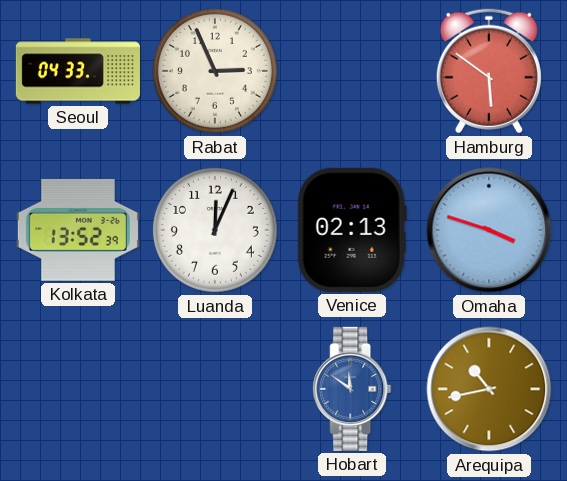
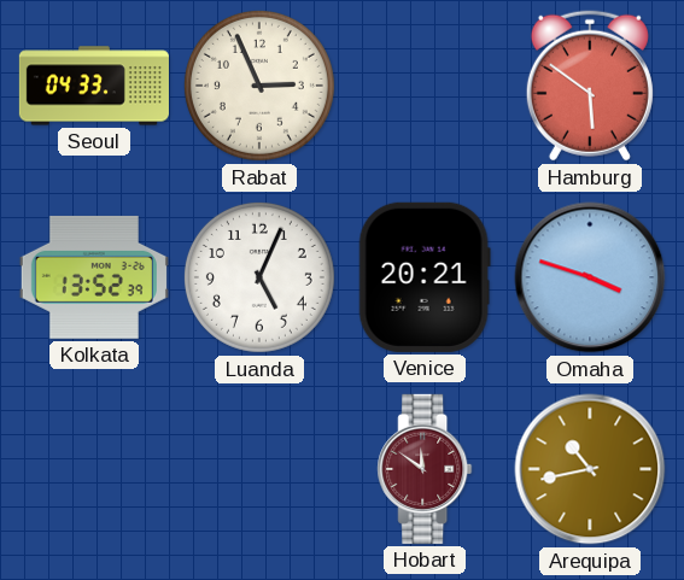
Luanda: 12:04 -> 5:04 (259, 277)
Venice: 02:13 -> 20:21 (425, 277)
Hobart dial: blue -> burgundy (425, 469)
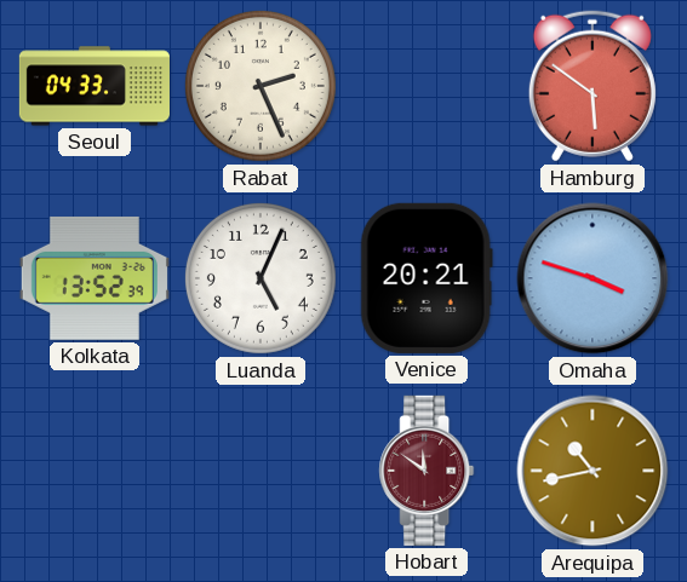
Rabat: 2:56 -> 2:26 (261, 86)
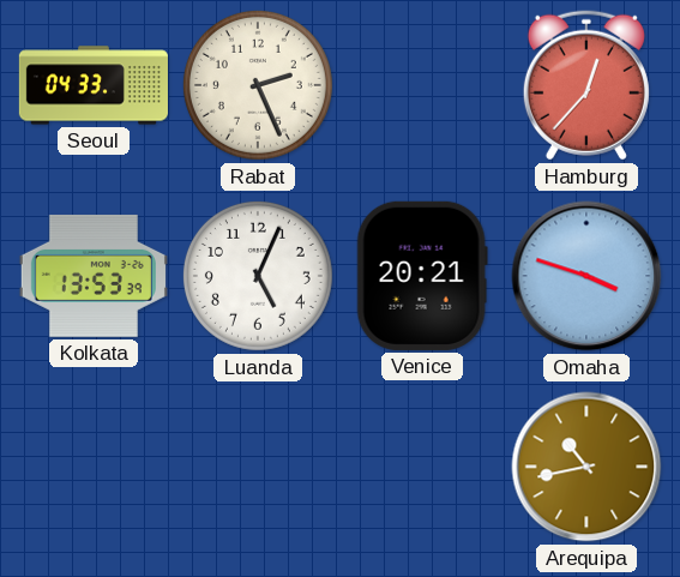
Hamburg: 5:51 -> 12:37 (586, 85)
Kolkata: 13:52 -> 13:53 (94, 276)
Hobart: 11:51 -> none (426, 471)
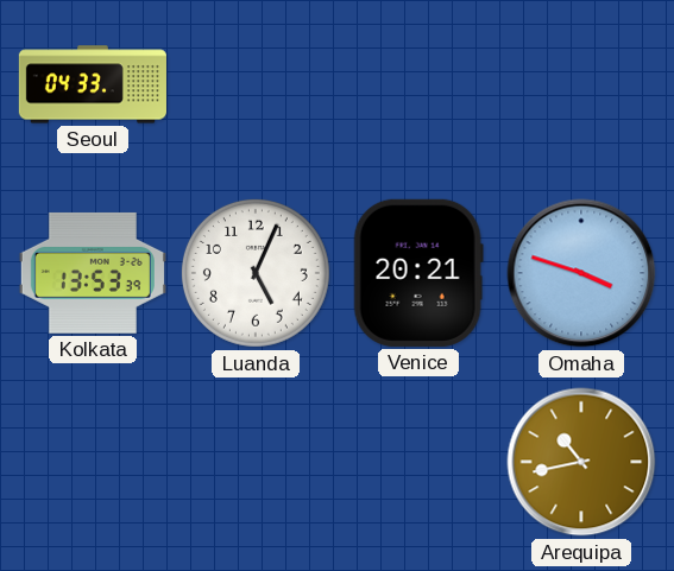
Rabat: 2:26 -> none (258, 85)
Hamburg: 12:37 -> none (586, 85)
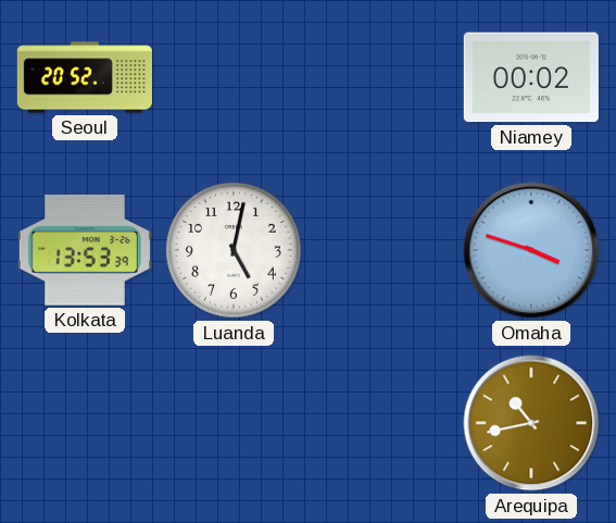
Seoul: 04:33 -> 20:52 (84, 77)
Niamey: none -> 00:02 (531, 77)
Luanda: 5:04 -> 5:02 (234, 250)
Venice: 20:21 -> none (418, 273)
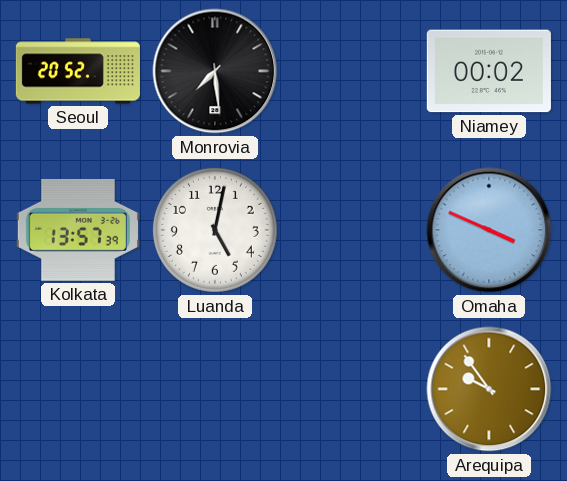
Monrovia: none -> 7:29 (215, 71)
Kolkata: 13:53 -> 13:57 (78, 230)
Omaha: 3:48 -> 3:49 (489, 230)
Arequipa: 10:43 -> 9:54 (489, 389)
